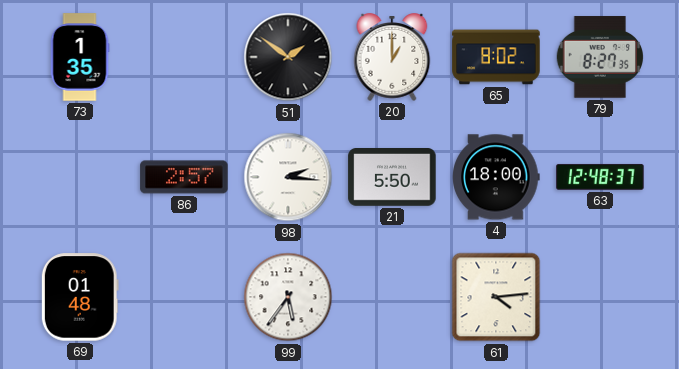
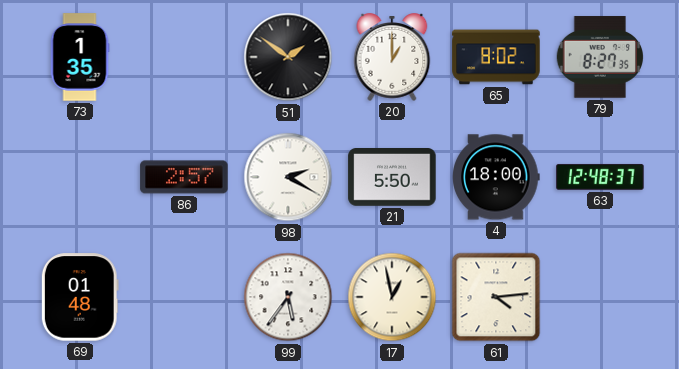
98: 2:16 -> 2:20 (288, 177)
17: none -> 12:58 (392, 297)
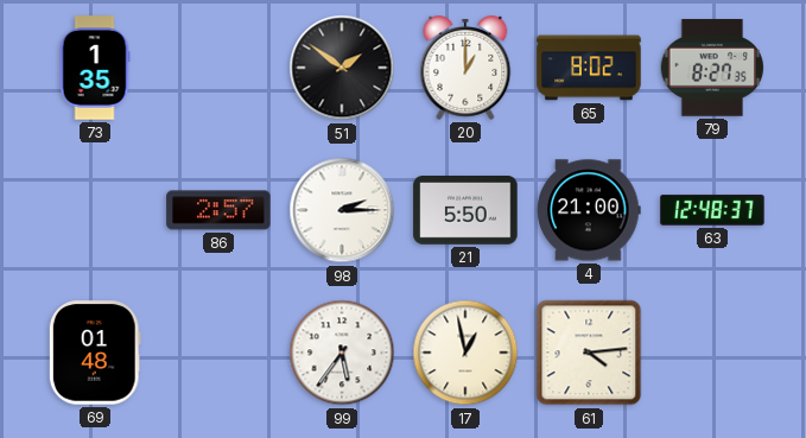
98: 2:20 -> 2:15 (342, 210)
4: 18:00 -> 21:00 (589, 210)
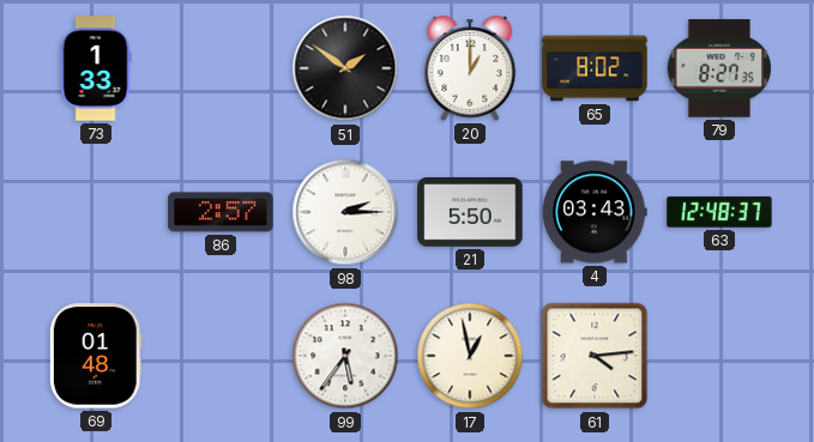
73: 1:35 -> 1:33 (96, 68)
4: 21:00 -> 03:43 (595, 212)
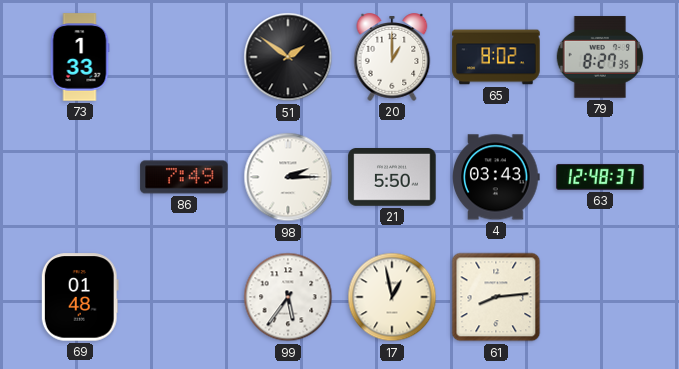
86: 2:57 -> 7:49 (184, 177)
61: 4:14 -> 8:14 (496, 297)
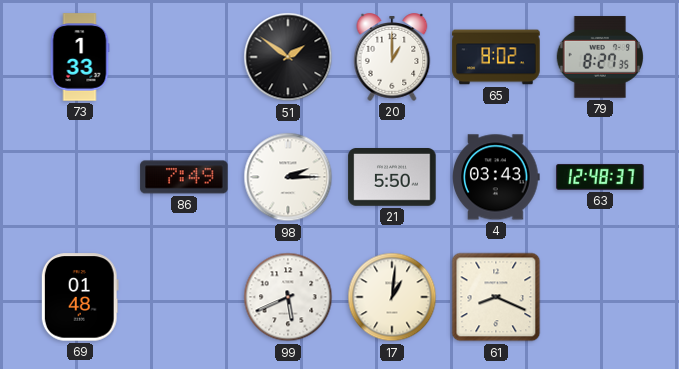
99: 5:36 -> 5:41 (288, 297)
17: 12:58 -> 1:01 (392, 297)
61: 8:14 -> 8:19 (496, 297)
